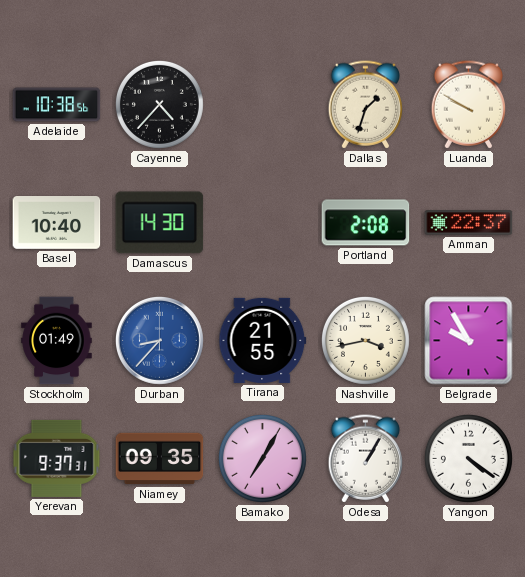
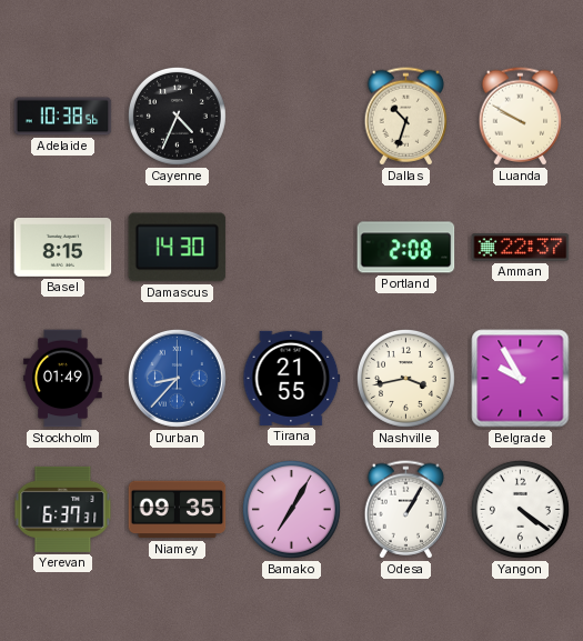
Cayenne: 4:37 -> 4:34 (177, 116)
Dallas: 1:33 -> 10:33 (406, 117)
Basel: 10:40 -> 8:15 (63, 248)
Yerevan: 9:37 -> 6:37 (63, 509)
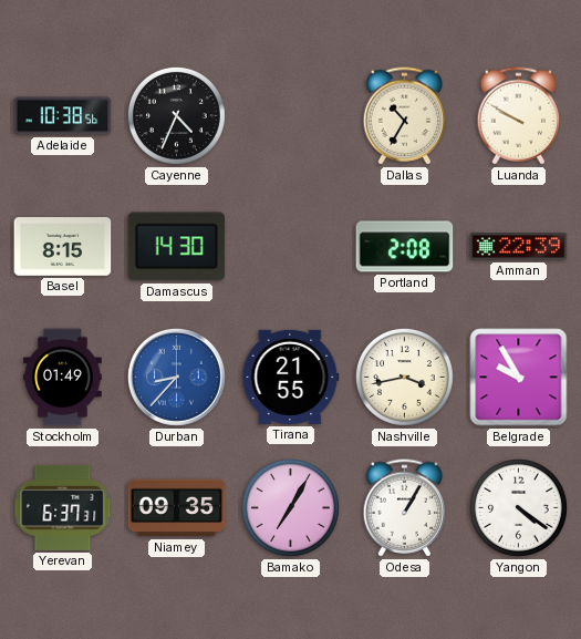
Dallas: 10:33 -> 10:35 (405, 116)
Amman: 22:37 -> 22:39 (519, 247)
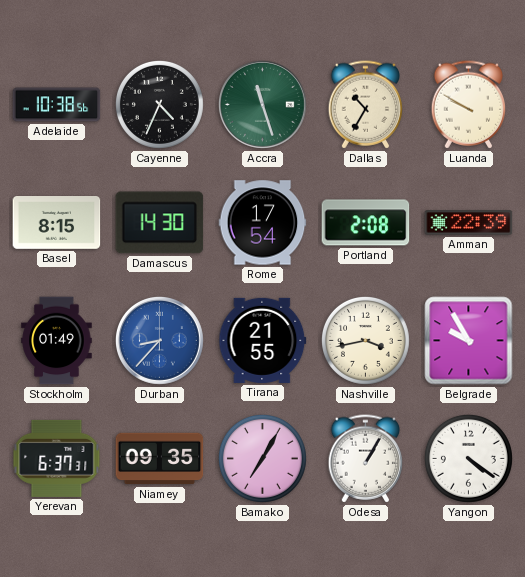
Accra: none -> 11:27 (262, 104)
Rome: none -> 17:54 (263, 223)
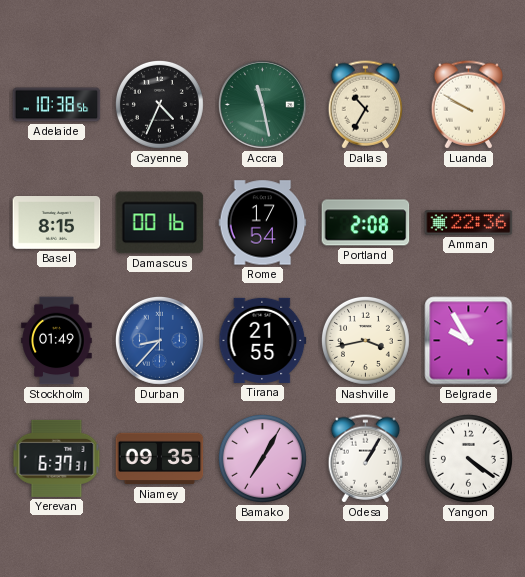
Accra: 11:27 -> 11:28 (262, 104)
Damascus: 14:30 -> 00:16 (160, 223)
Amman: 22:39 -> 22:36 (469, 223)
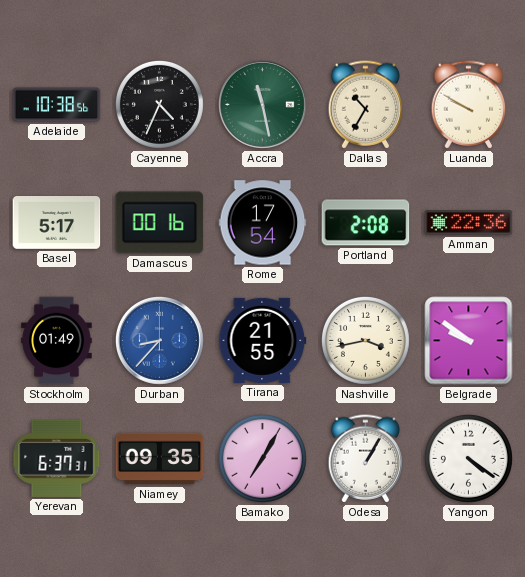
Basel: 8:15 -> 5:17 (57, 223)
Belgrade: 9:55 -> 9:51 (469, 341)
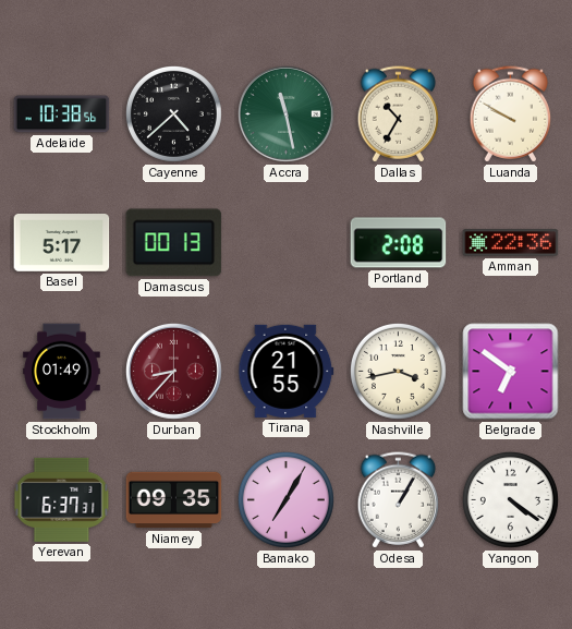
Cayenne: 4:34 -> 4:38 (173, 113)
Damascus: 00:16 -> 00:13 (174, 243)
Rome: 17:54 -> none (263, 223)
Durban dial: blue -> burgundy (173, 371)
Belgrade: 9:51 -> 6:51 (511, 372)
